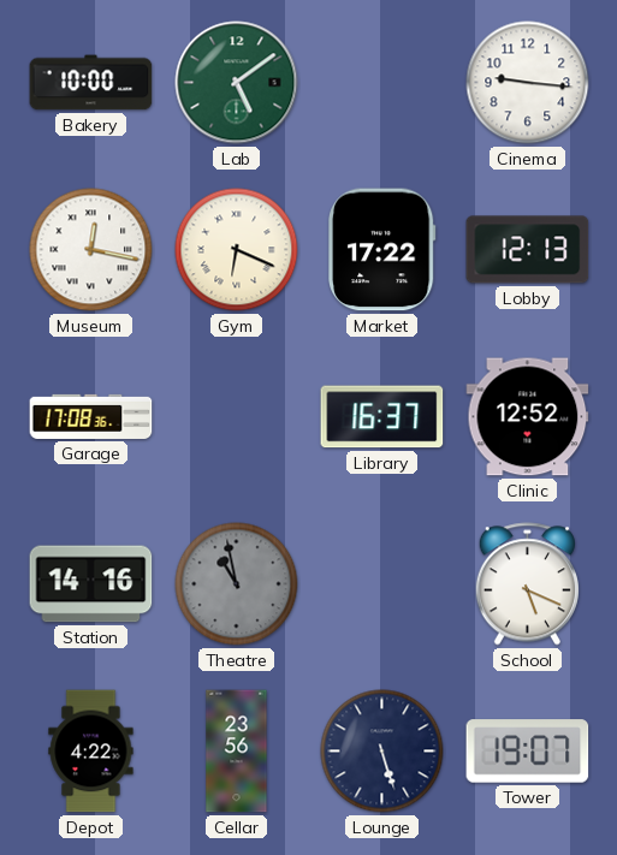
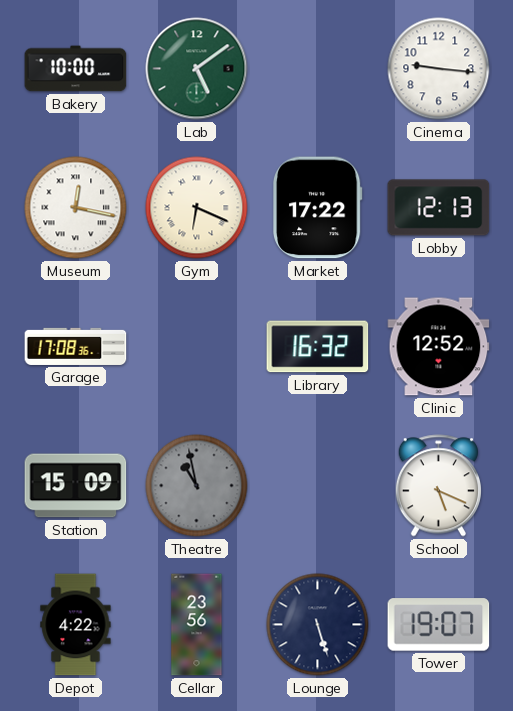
Library: 16:37 -> 16:32 (318, 347)
Station: 14:16 -> 15:09 (76, 486)
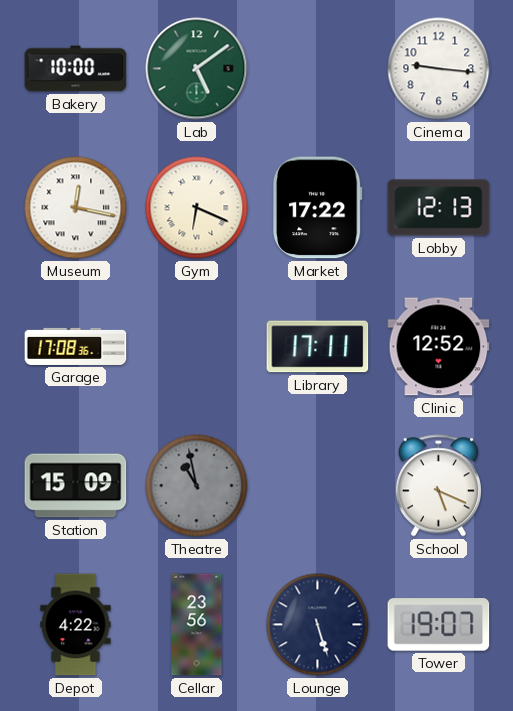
Library: 16:32 -> 17:11 (318, 347)
